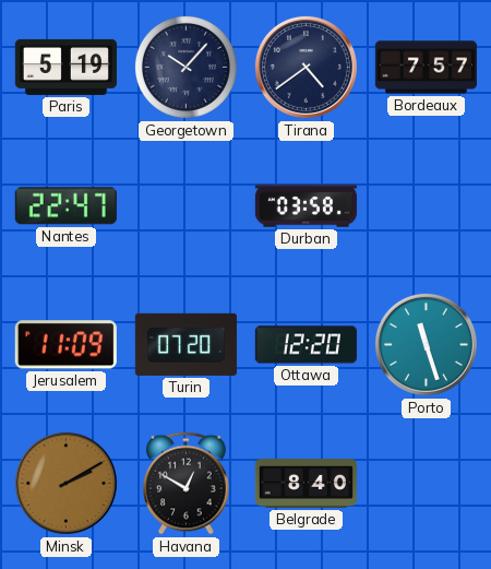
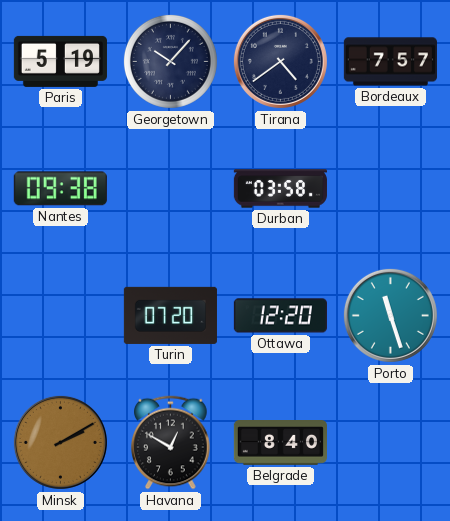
Nantes: 22:47 -> 09:38 (60, 189)
Jerusalem: 11:09 -> none (65, 345)
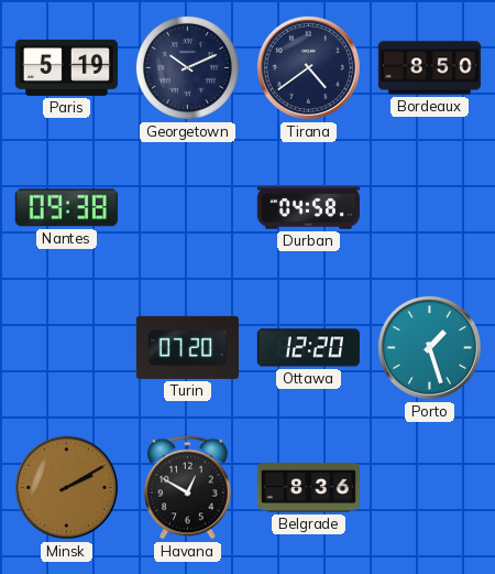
Georgetown: 10:07 -> 10:11 (187, 67)
Bordeaux: 7:57 -> 8:50 (429, 68)
Durban: 03:58 -> 04:58 (308, 208)
Porto: 11:27 -> 1:27 (429, 347)
Belgrade: 8:40 -> 8:36 (308, 488)
